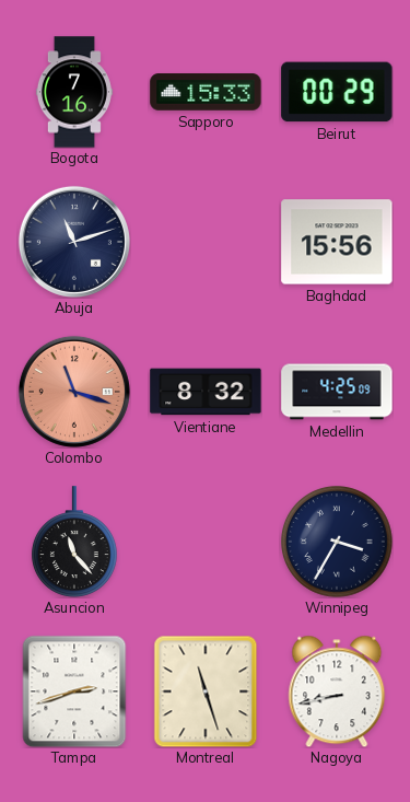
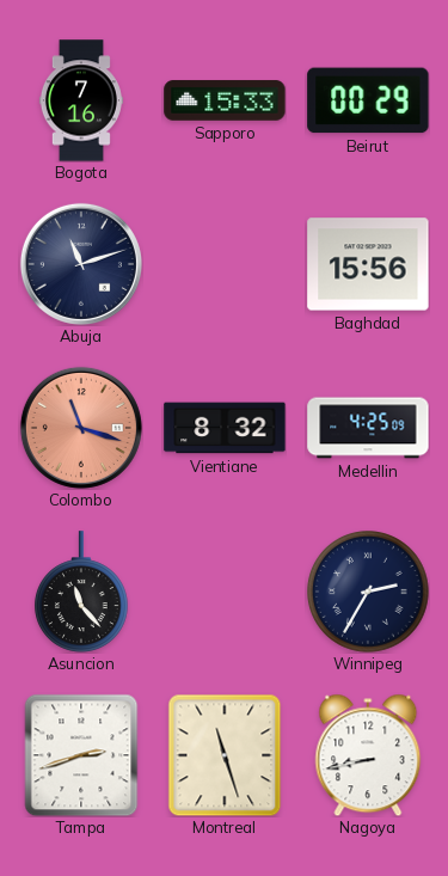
Winnipeg: 3:35 -> 2:35 (368, 593)
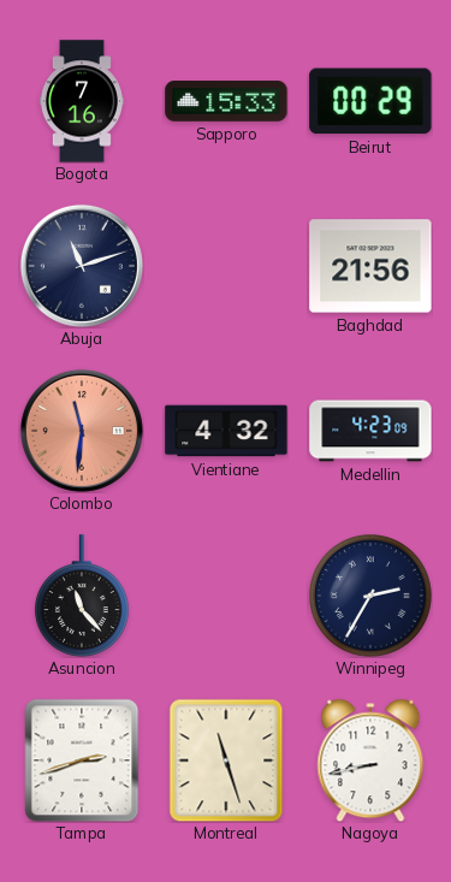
Baghdad: 15:56 -> 21:56 (370, 266)
Colombo: 11:18 -> 11:31 (82, 431)
Vientiane: 8:32 -> 4:32 (226, 431)
Medellin: 4:25 -> 4:23 (370, 431)
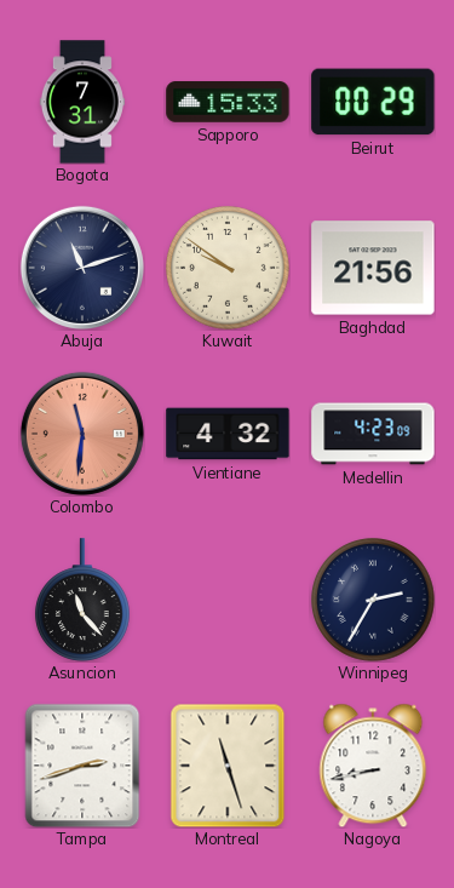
Bogota: 7:16 -> 7:31 (82, 102)
Kuwait: none -> 9:51 (228, 269)
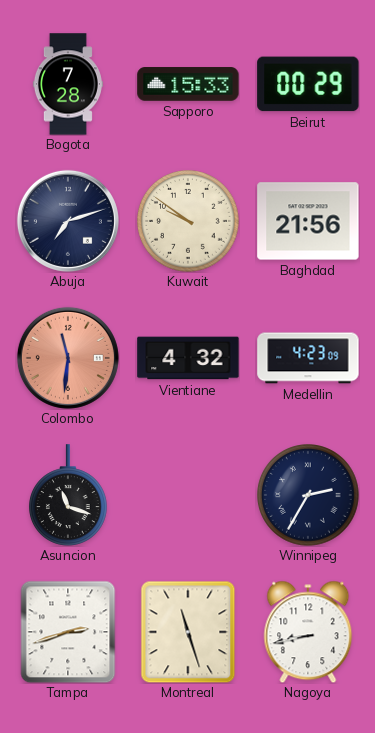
Bogota: 7:31 -> 7:28 (68, 84)
Abuja: 11:12 -> 7:12 (68, 221)
Asuncion: 11:23 -> 11:18 (69, 495)
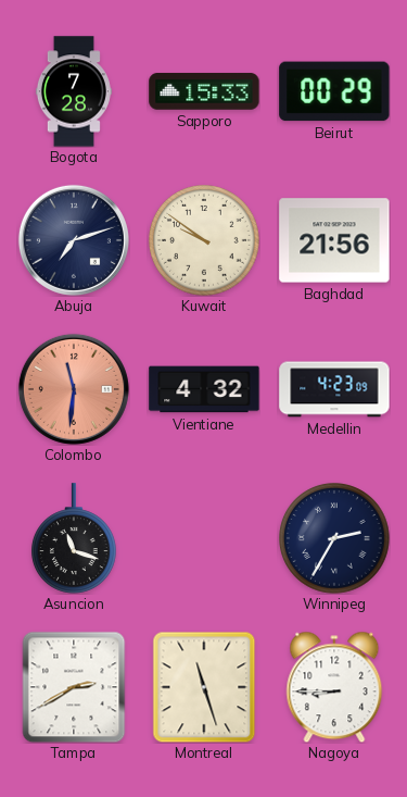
Tampa: 2:42 -> 2:40 (74, 687)
Nagoya: 8:43 -> 8:45 (334, 687)
